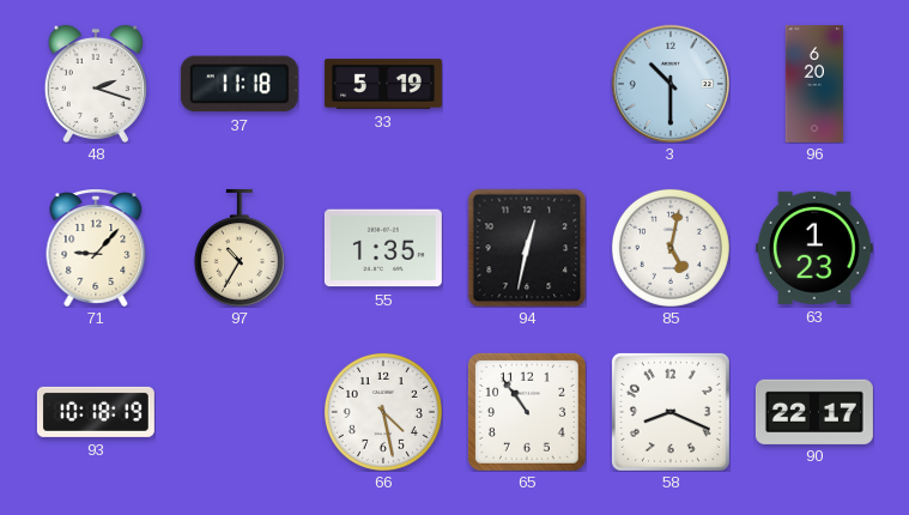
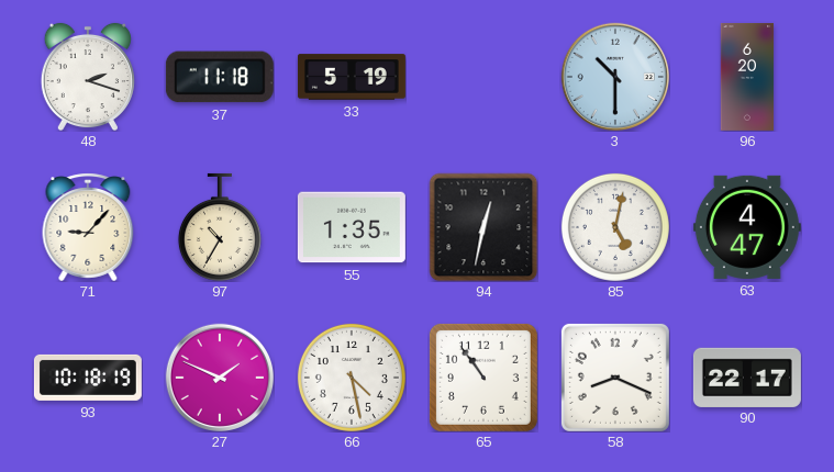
63: 1:23 -> 4:47 (747, 227)
27: none -> 1:49 (219, 377)
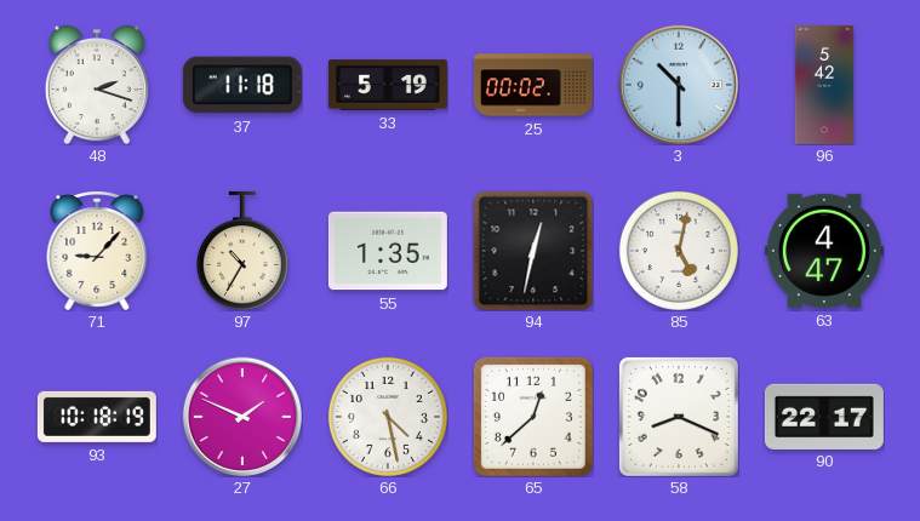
25: none -> 00:02 (533, 85)
96: 6:20 -> 5:42 (824, 85)
65: 10:54 -> 12:38 (533, 417)
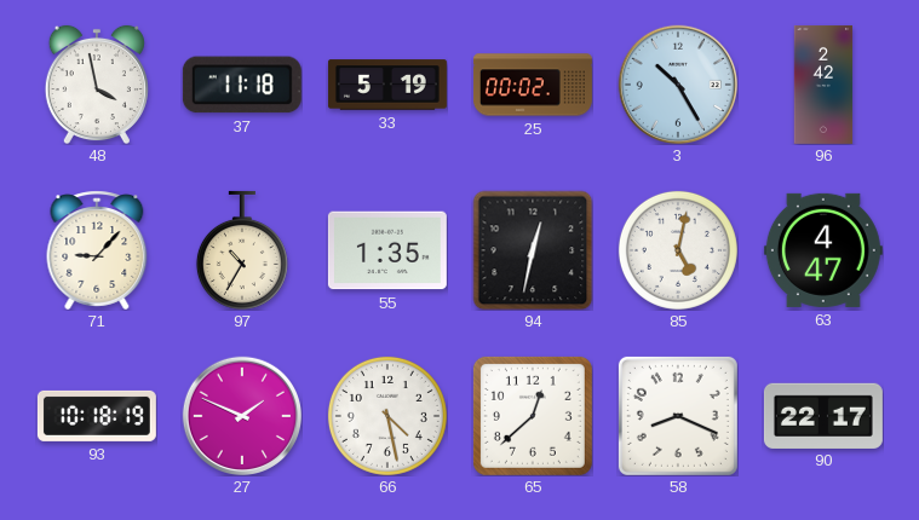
48: 2:18 -> 3:58 (97, 85)
3: 10:30 -> 10:25 (677, 83)
96: 5:42 -> 2:42 (823, 85)
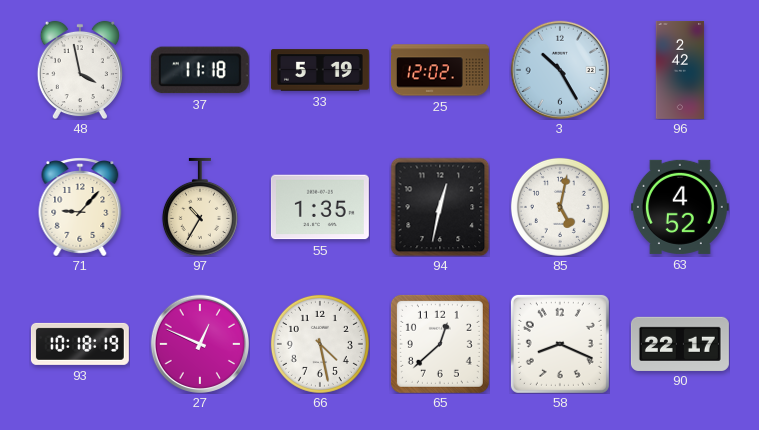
25: 00:02 -> 12:02 (440, 70)
63: 4:47 -> 4:52 (680, 207)
27: 1:49 -> 12:49 (199, 343)
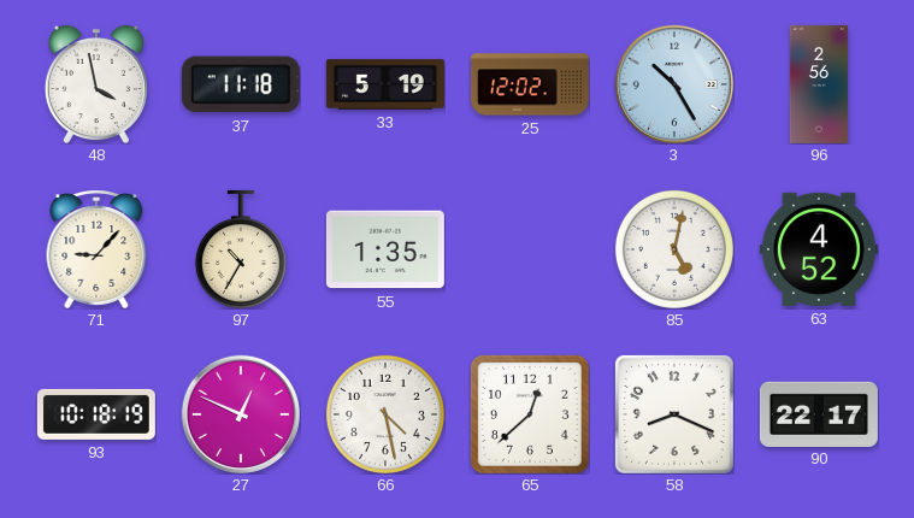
96: 2:42 -> 2:56 (819, 84)
94: 12:32 -> none (440, 207)
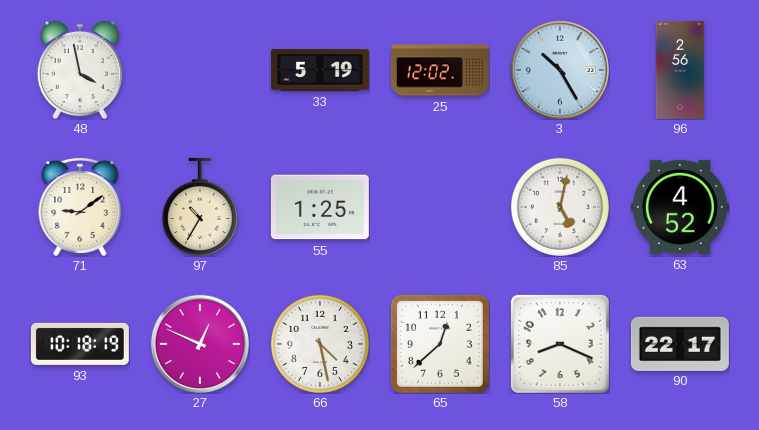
37: 11:18 -> none (241, 84)
71: 9:07 -> 9:09 (80, 207)
55: 1:35 -> 1:25 (320, 207)
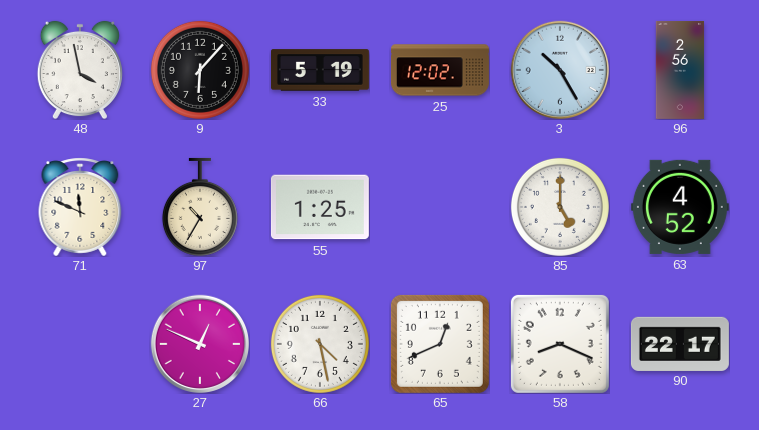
9: none -> 6:07 (200, 70)
71: 9:09 -> 11:49 (80, 207)
85: 5:02 -> 5:00 (560, 207)
93: 10:18 -> none (80, 344)
65: 12:38 -> 12:41 (440, 344)
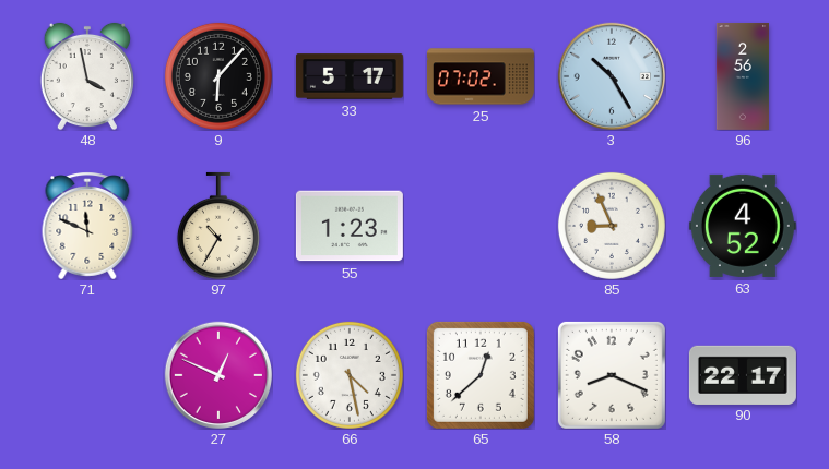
33: 5:19 -> 5:17 (350, 76)
25: 12:02 -> 07:02 (481, 76)
55: 1:25 -> 1:23 (350, 226)
85: 5:00 -> 8:56 (612, 226)
65: 12:41 -> 12:38 (481, 375)
